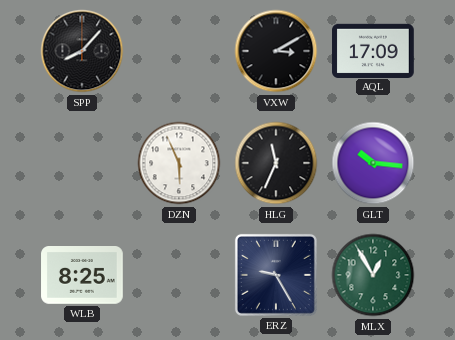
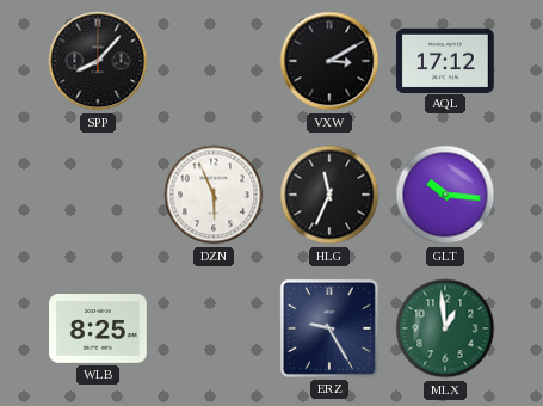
AQL: 17:09 -> 17:12 (446, 60)
MLX: 12:55 -> 12:59 (445, 328)
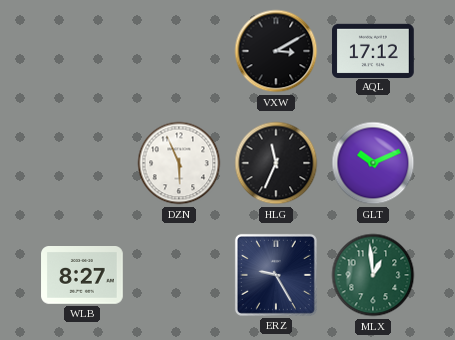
SPP: 8:07 -> none (98, 61)
GLT: 10:16 -> 10:11 (373, 163)
WLB: 8:25 -> 8:27 (82, 276)
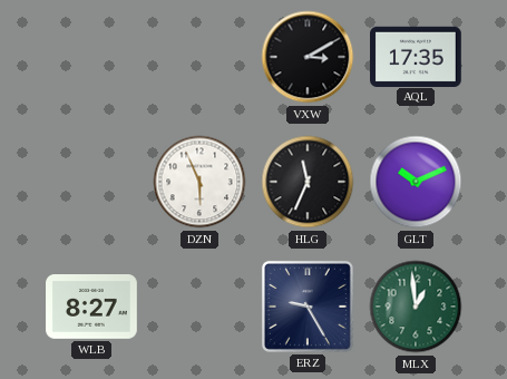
AQL: 17:12 -> 17:35 (417, 56)
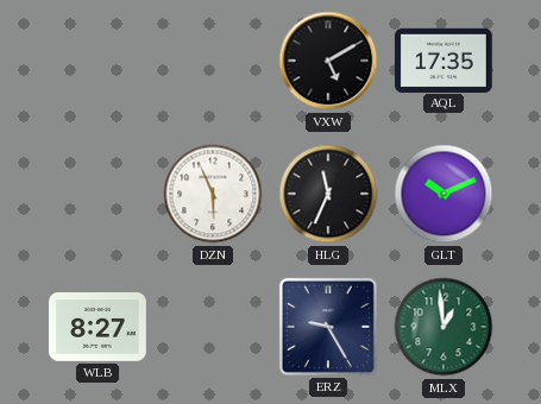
VXW: 3:10 -> 5:10 (328, 61)
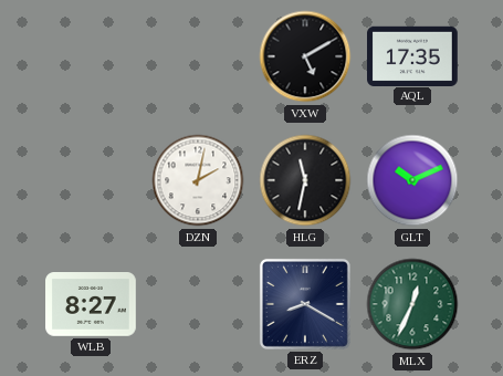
DZN: 5:56 -> 2:02 (198, 180)
HLG: 11:34 -> 11:32 (305, 180)
ERZ: 9:25 -> 8:20 (305, 304)
MLX: 12:59 -> 12:34 (412, 304)
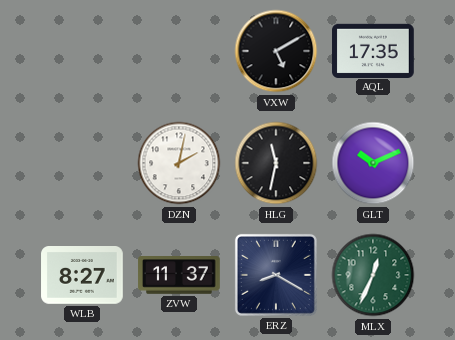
ZVW: none -> 11:37 (179, 275)
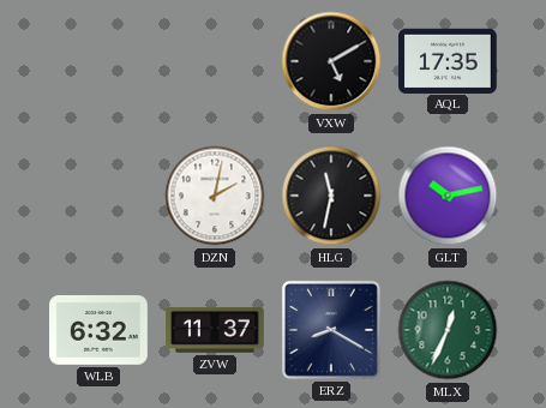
GLT: 10:11 -> 10:13 (448, 196)
WLB: 8:27 -> 6:32 (98, 331)
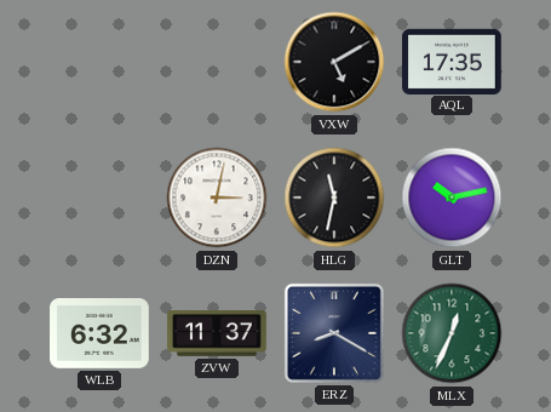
DZN: 2:02 -> 3:02 (217, 198)
